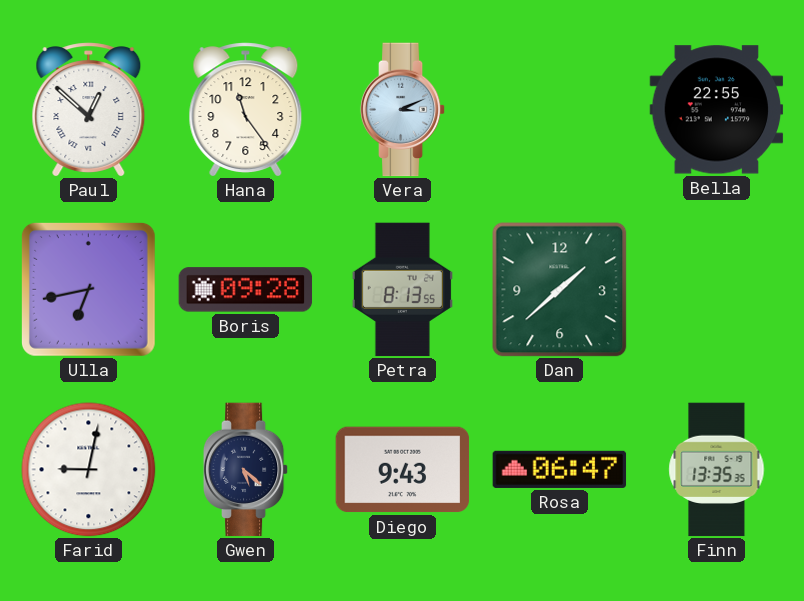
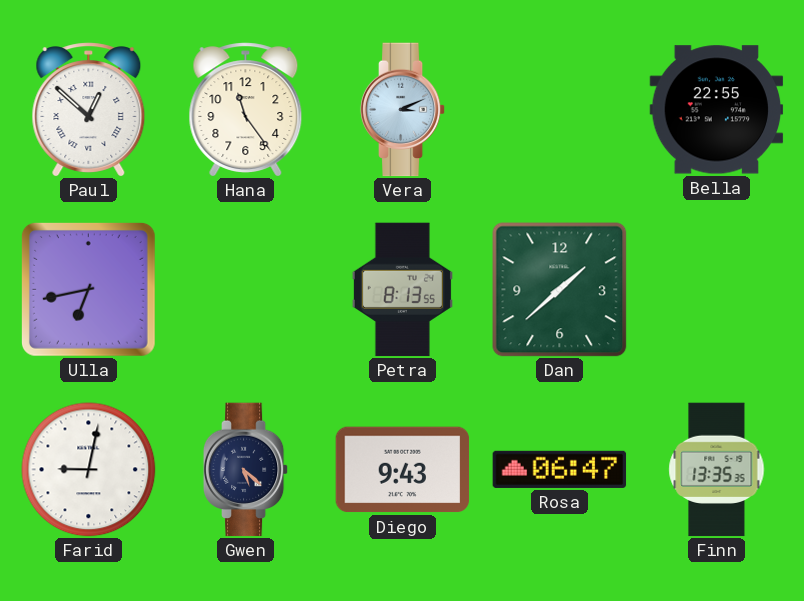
Boris: 09:28 -> none (246, 290)
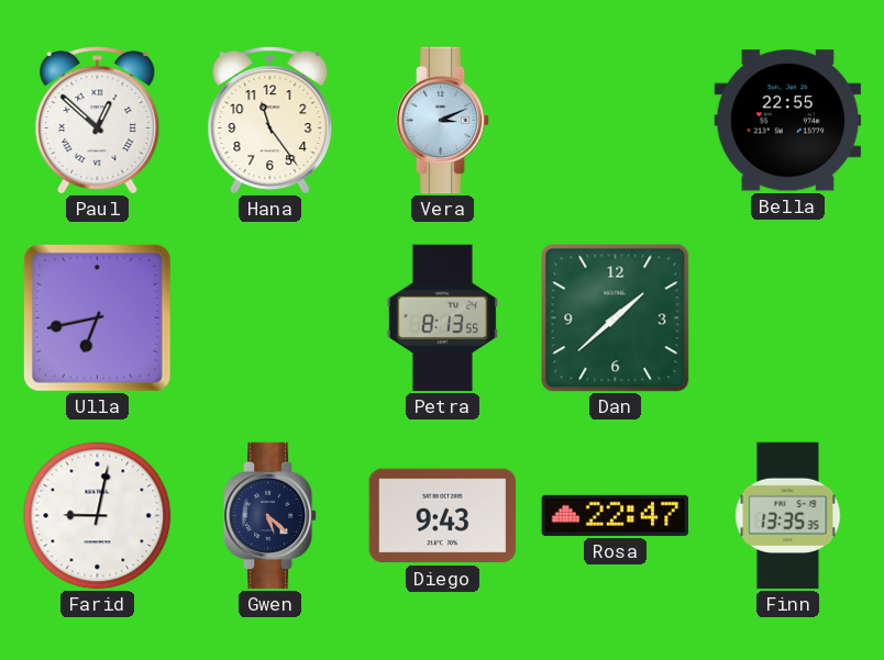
Rosa: 06:47 -> 22:47 (616, 515)
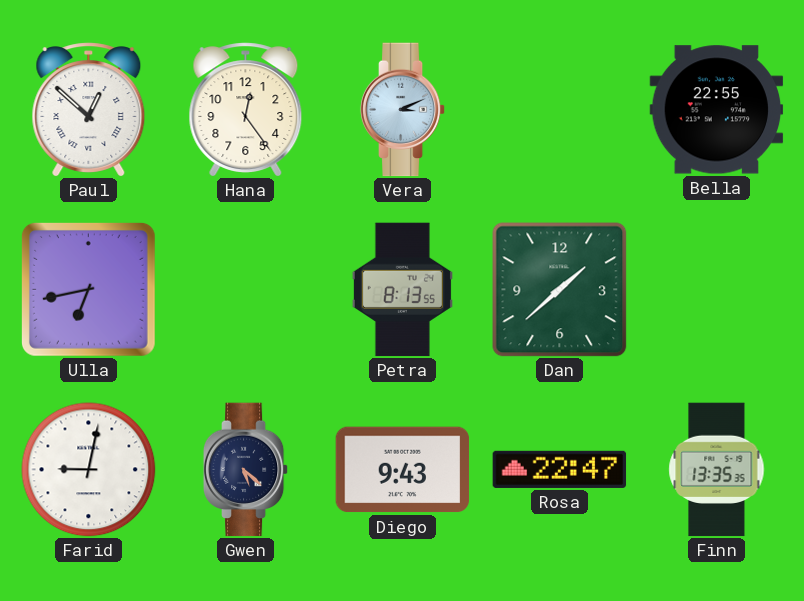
Hana: 11:24 -> 12:24 (246, 110)
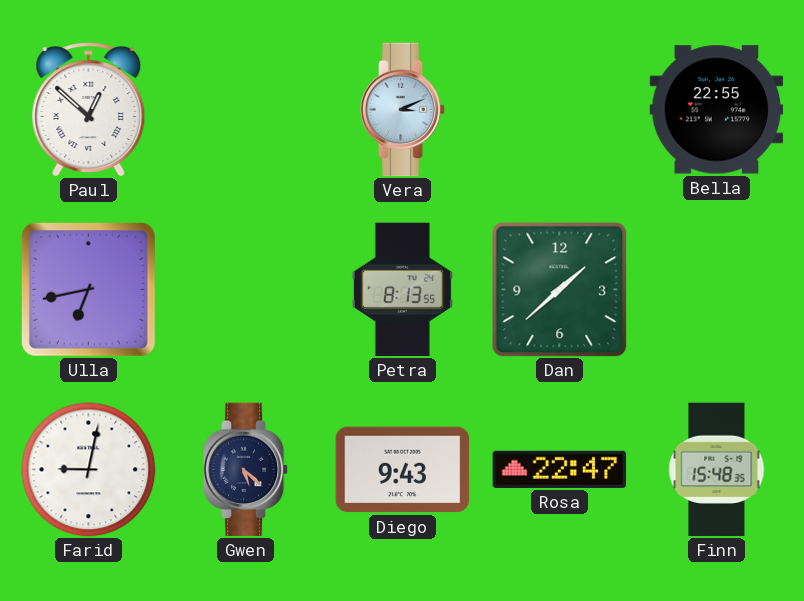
Hana: 12:24 -> none (246, 110)
Finn: 13:35 -> 15:48 (717, 470)
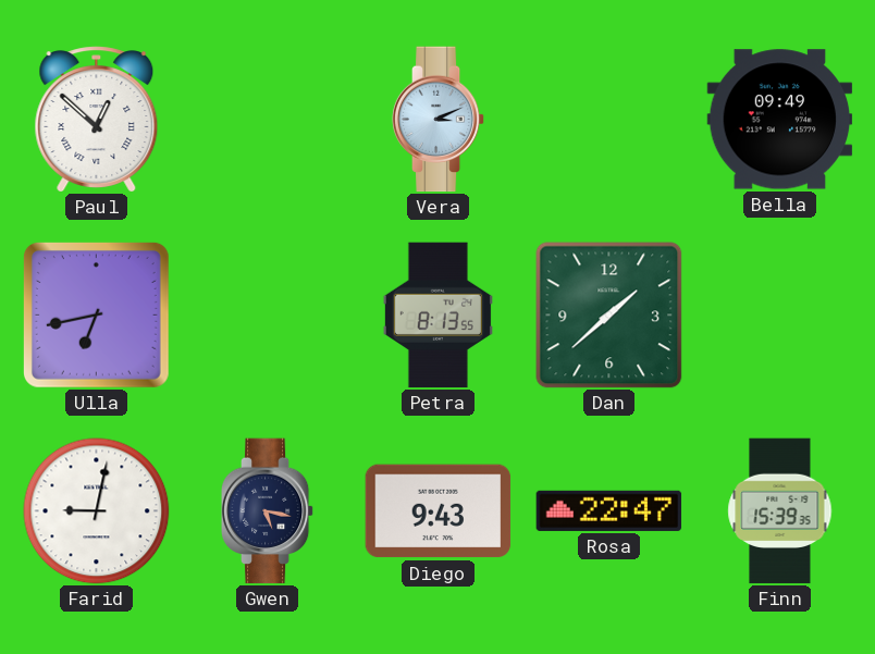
Bella: 22:55 -> 09:49 (780, 120)
Gwen: 5:22 -> 5:17 (268, 511)
Finn: 15:48 -> 15:39 (780, 511)
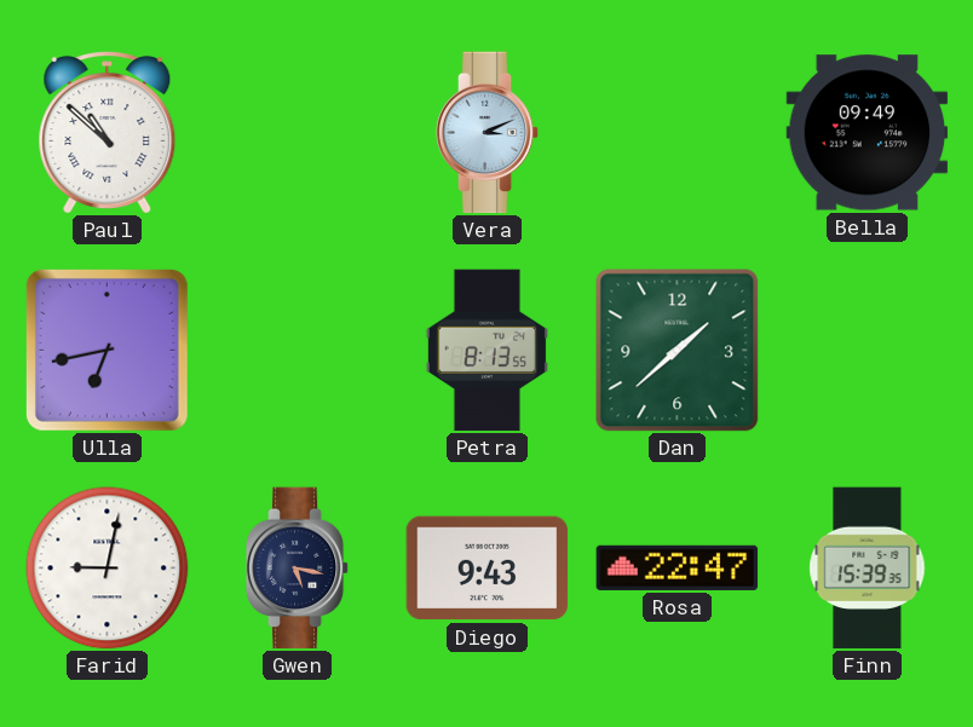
Paul: 12:52 -> 10:52 (108, 133)
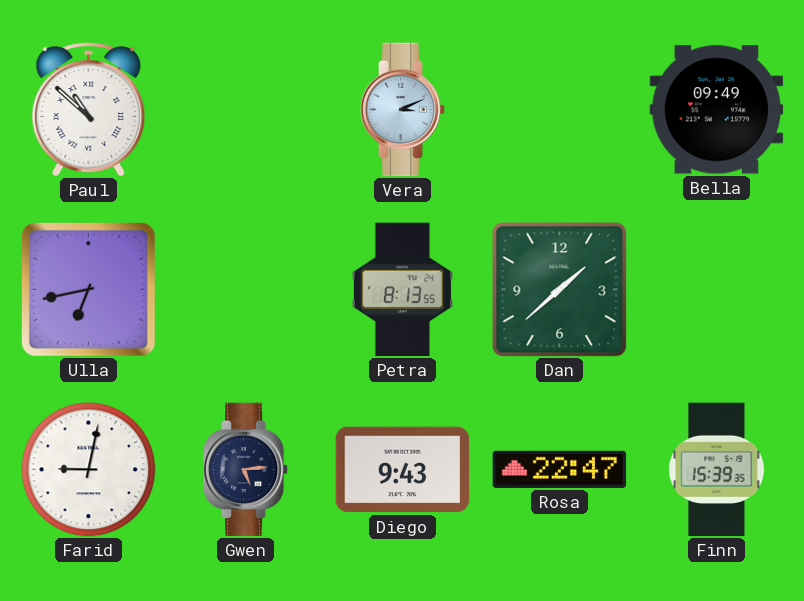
Gwen: 5:17 -> 5:14 (246, 470)
